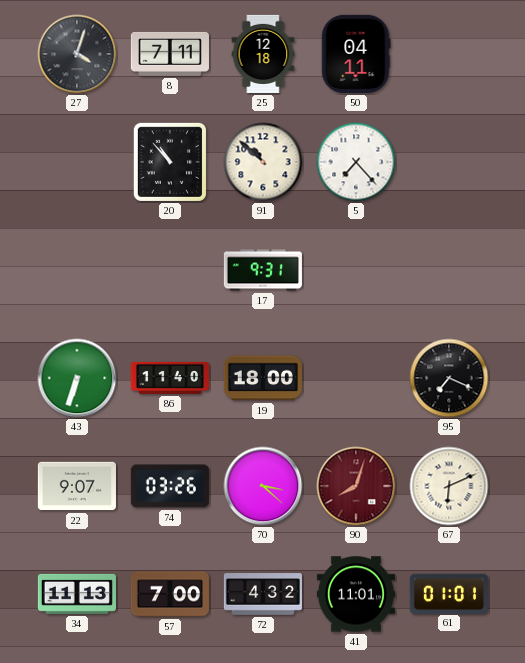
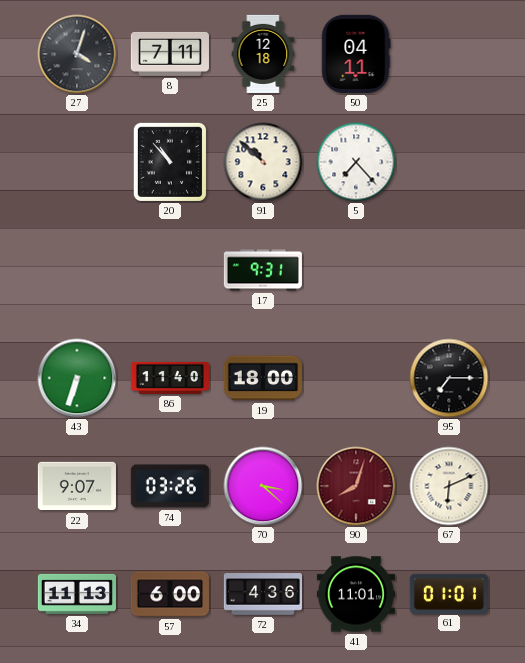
95: 7:19 -> 7:15 (449, 378)
57: 7:00 -> 6:00 (170, 594)
72: 4:32 -> 4:36 (263, 594)
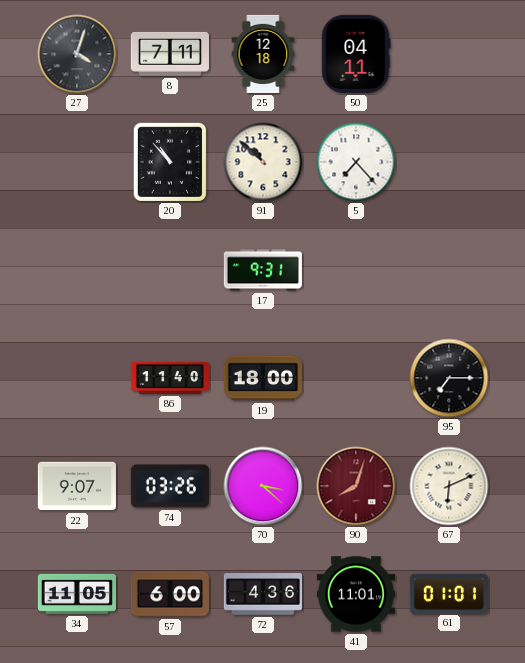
43: 6:33 -> none (77, 378)
34: 11:13 -> 11:05 (77, 594)
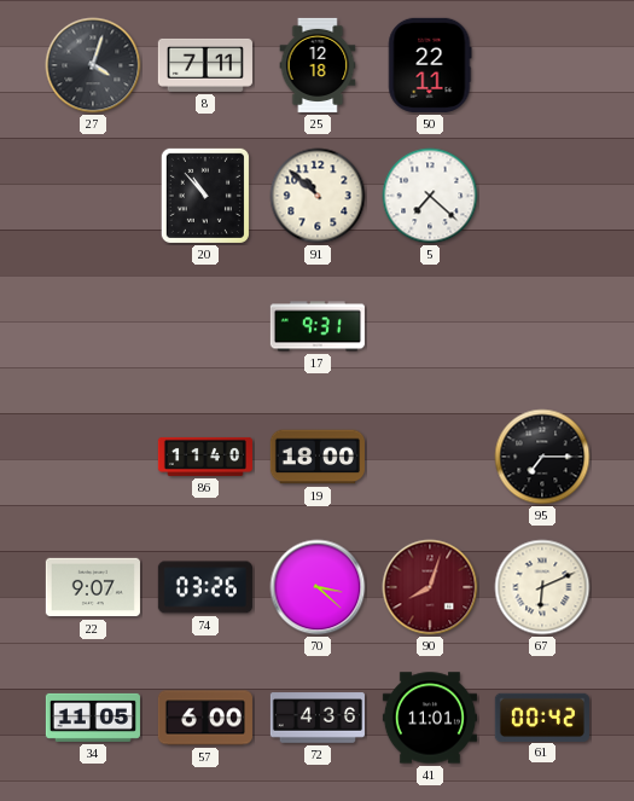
50: 04:11 -> 22:11 (430, 65)
5: 7:23 -> 7:22 (430, 196)
61: 01:01 -> 00:42 (542, 716)
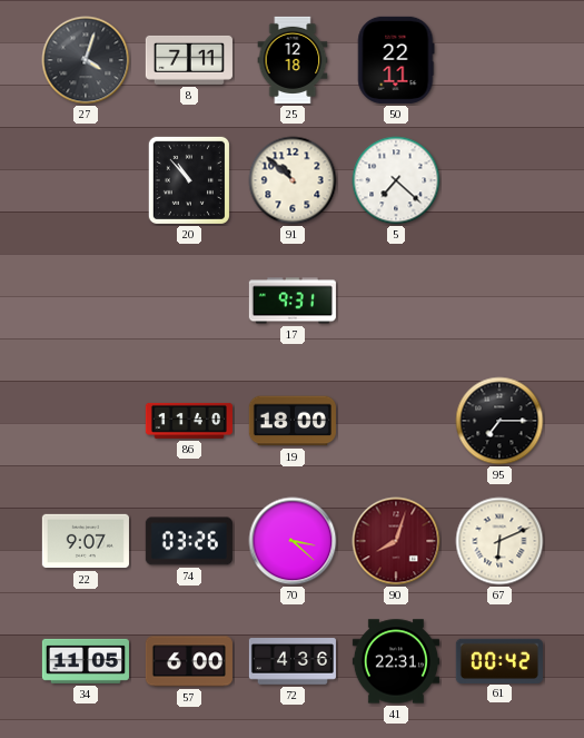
41: 11:01 -> 22:31 (396, 661)
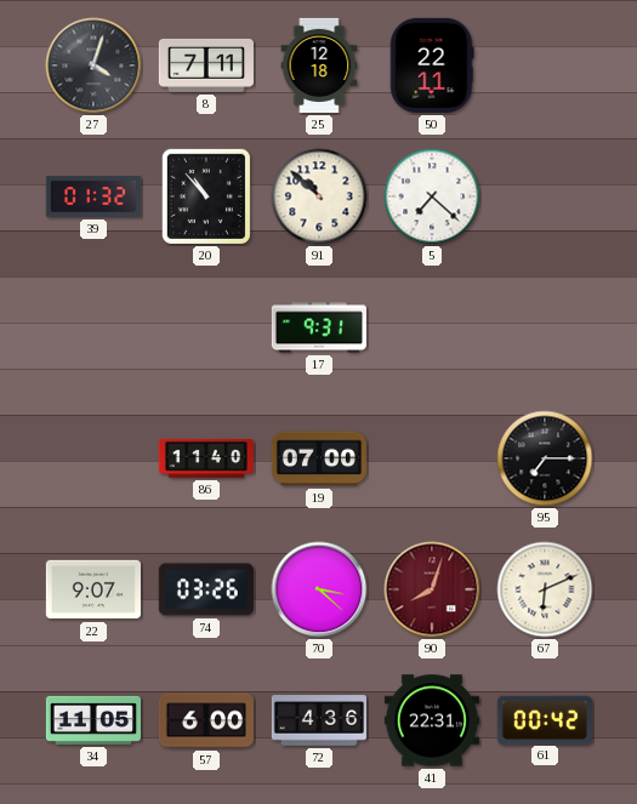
39: none -> 01:32 (93, 196)
19: 18:00 -> 07:00 (319, 458)
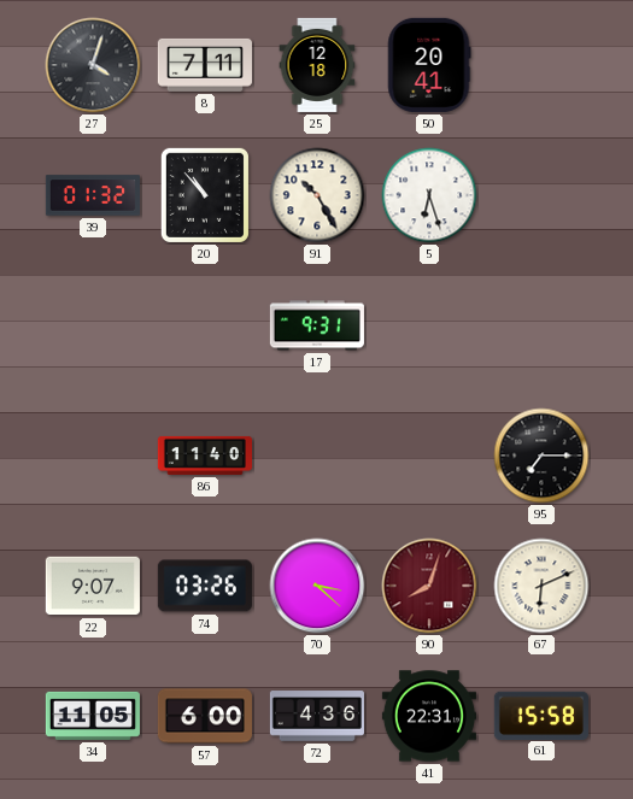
50: 22:11 -> 20:41 (429, 65)
91: 10:52 -> 10:25 (317, 195)
5: 7:22 -> 6:27 (429, 195)
19: 07:00 -> none (319, 458)
61: 00:42 -> 15:58 (541, 715)
